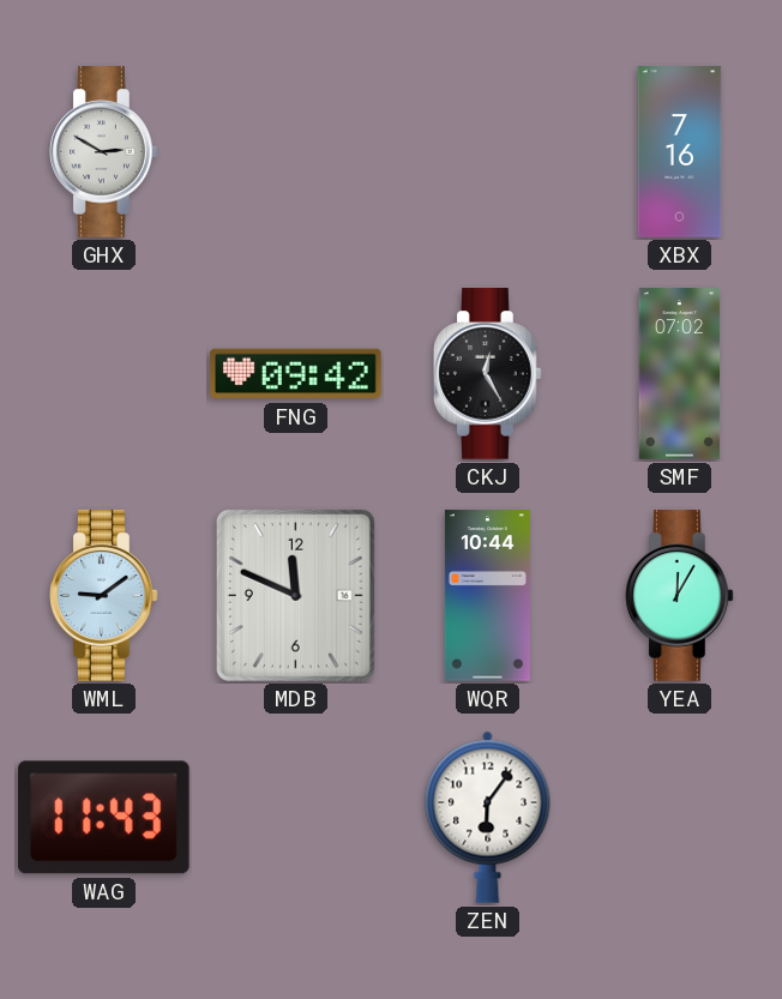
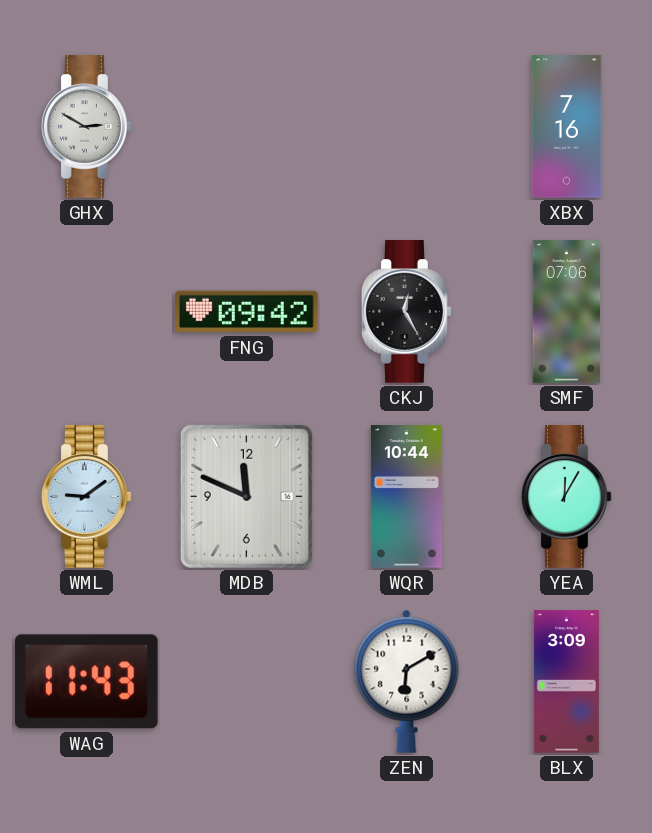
SMF: 07:02 -> 07:06 (567, 312)
ZEN: 6:06 -> 6:10 (407, 681)
BLX: none -> 3:09 (566, 682)
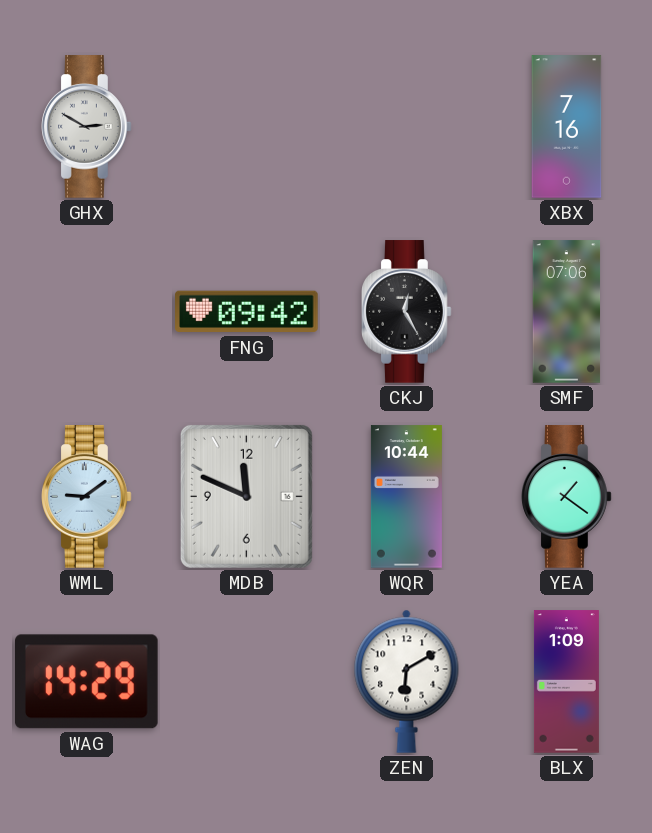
YEA: 12:05 -> 1:21 (567, 497)
WAG: 11:43 -> 14:29 (87, 682)
BLX: 3:09 -> 1:09 (566, 682)
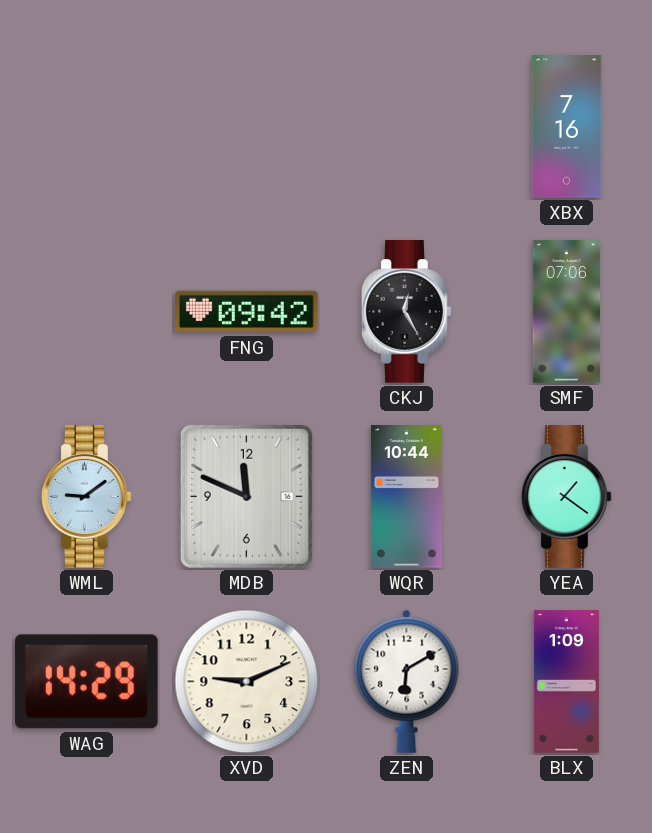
GHX: 2:50 -> none (87, 127)
XVD: none -> 9:11 (247, 682)
